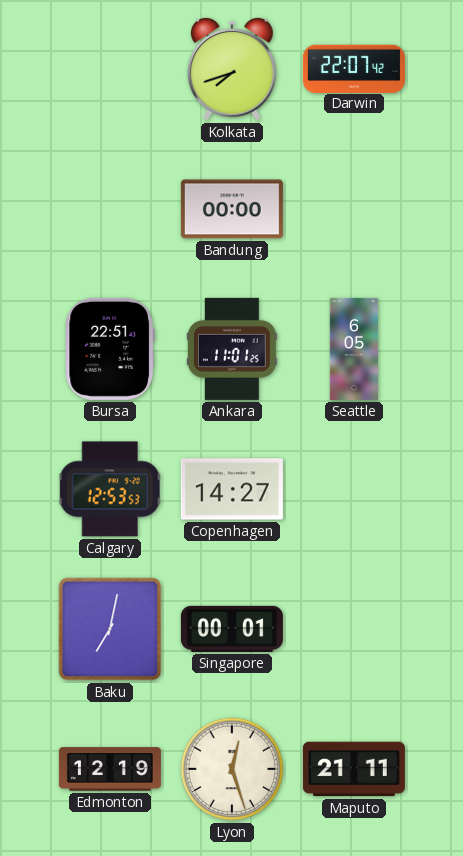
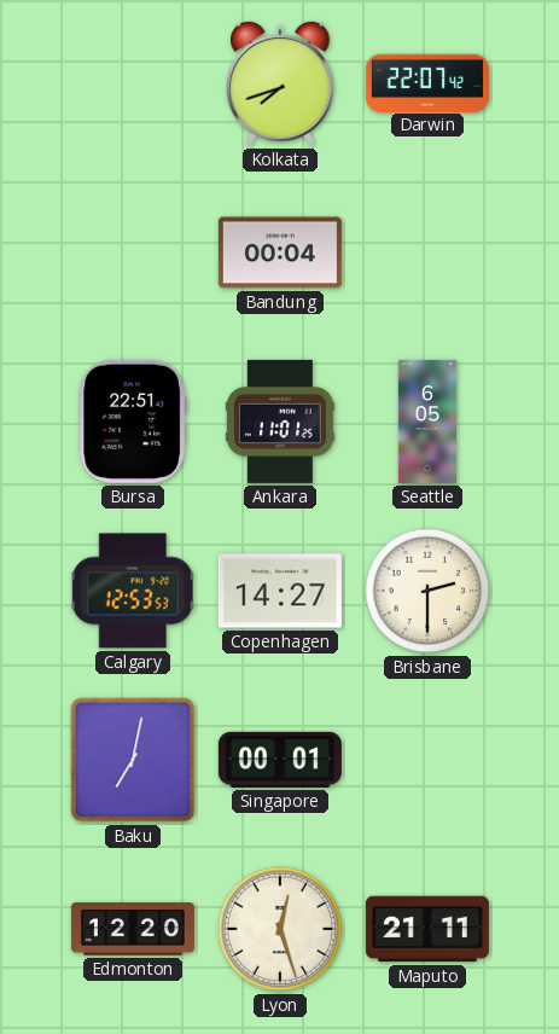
Bandung: 00:00 -> 00:04 (280, 252)
Brisbane: none -> 2:30 (427, 591)
Edmonton: 12:19 -> 12:20 (133, 929)
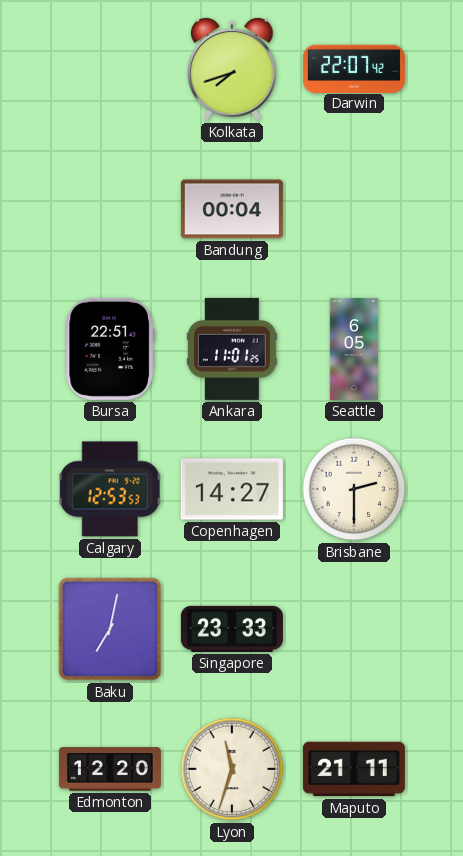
Singapore: 00:01 -> 23:33 (232, 629)
Lyon: 12:27 -> 11:33 (232, 769)
